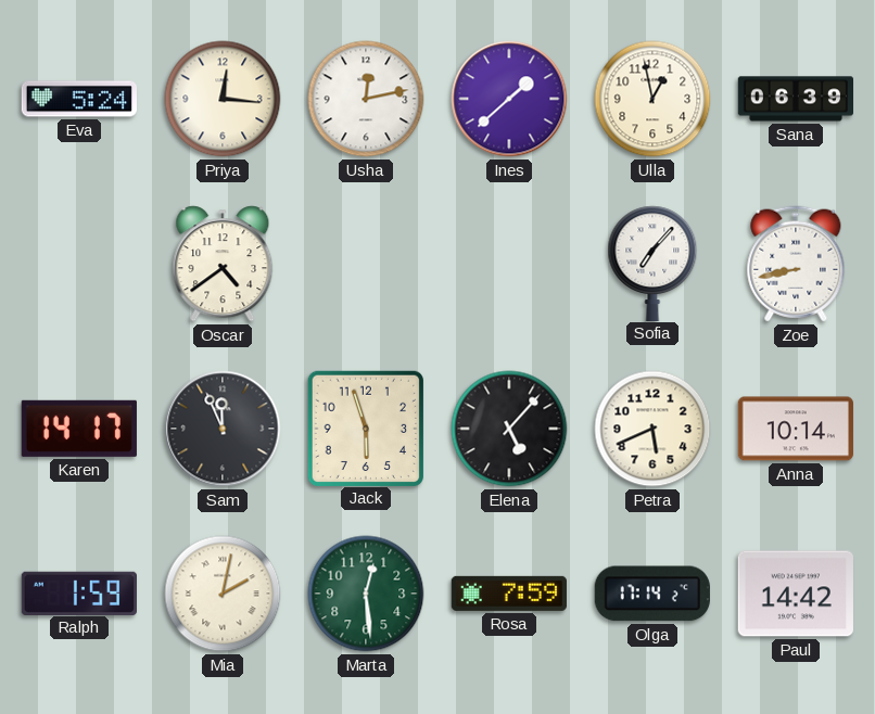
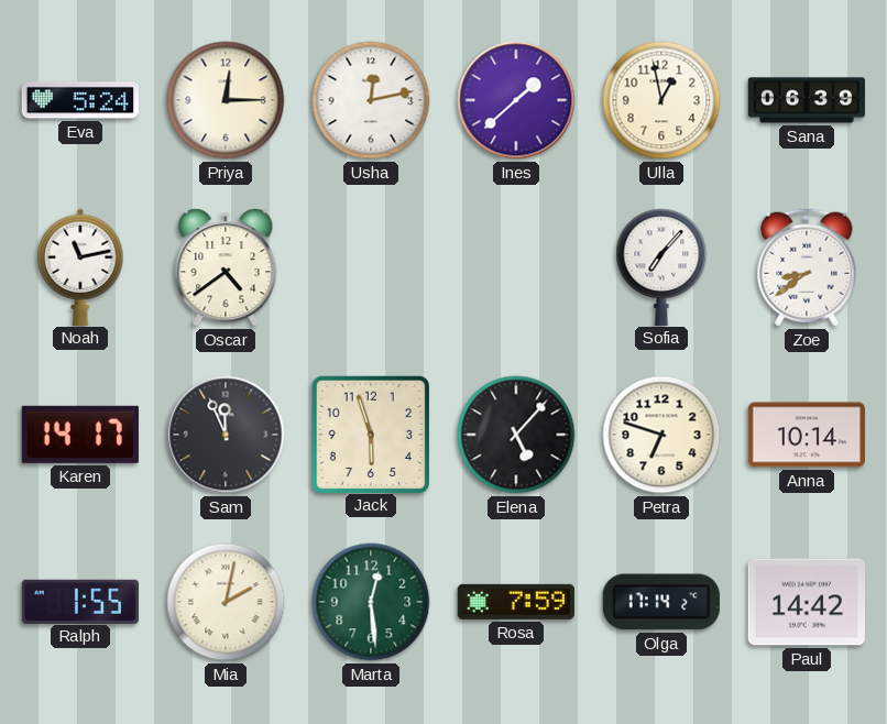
Priya: 12:16 -> 12:15 (226, 100)
Noah: none -> 11:13 (80, 266)
Zoe: 8:43 -> 8:39 (807, 267)
Petra: 5:41 -> 6:48 (661, 435)
Ralph: 1:59 -> 1:55 (79, 601)
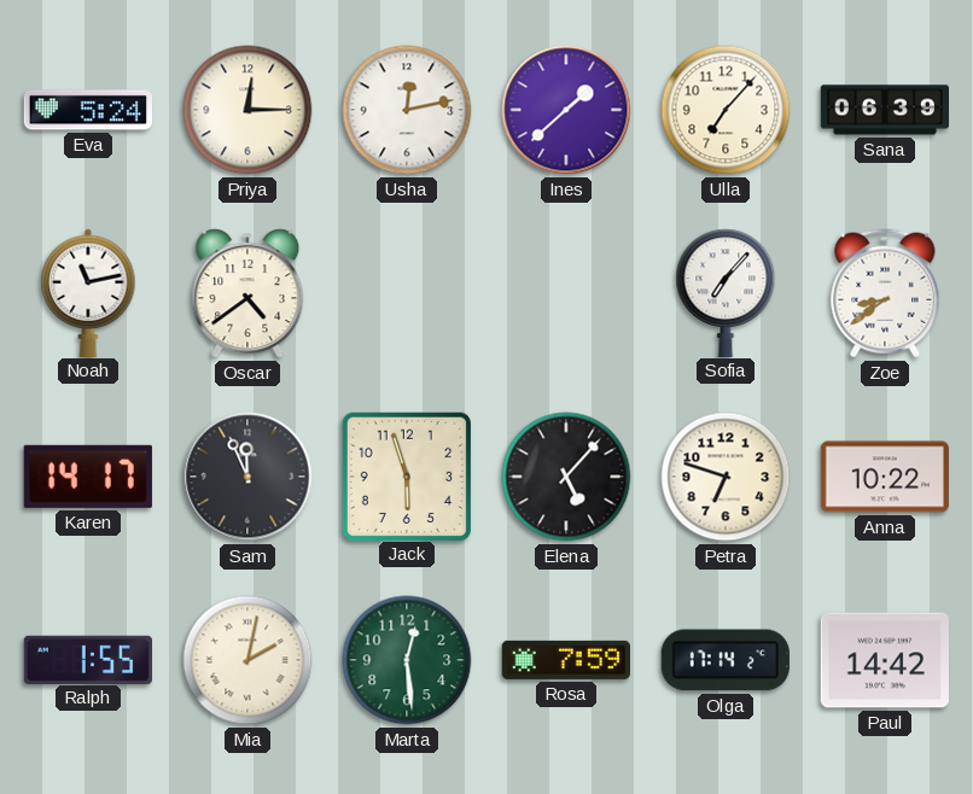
Ulla: 12:58 -> 7:07 (726, 110)
Anna: 10:14 -> 10:22 (885, 477)
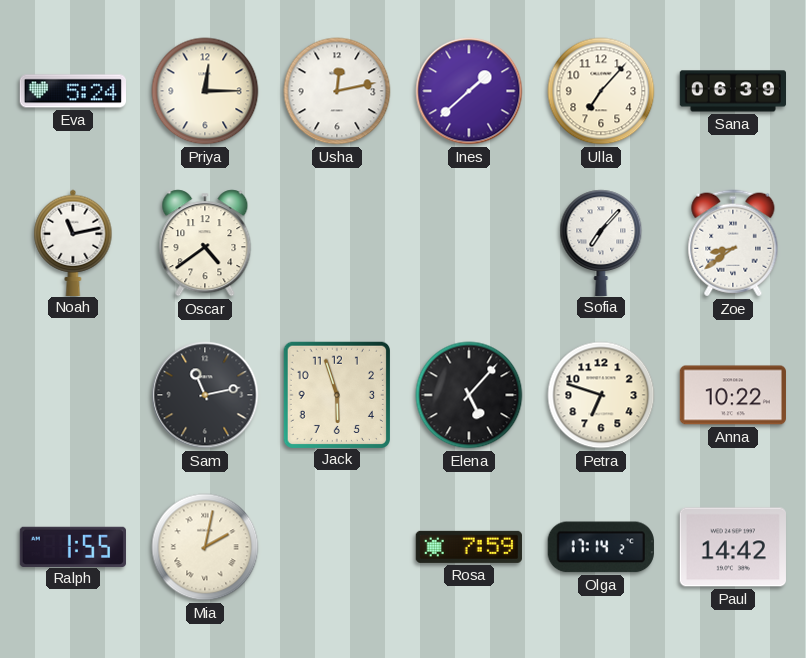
Karen: 14:17 -> none (88, 477)
Sam: 11:56 -> 11:13 (205, 395)
Marta: 12:29 -> none (407, 660)
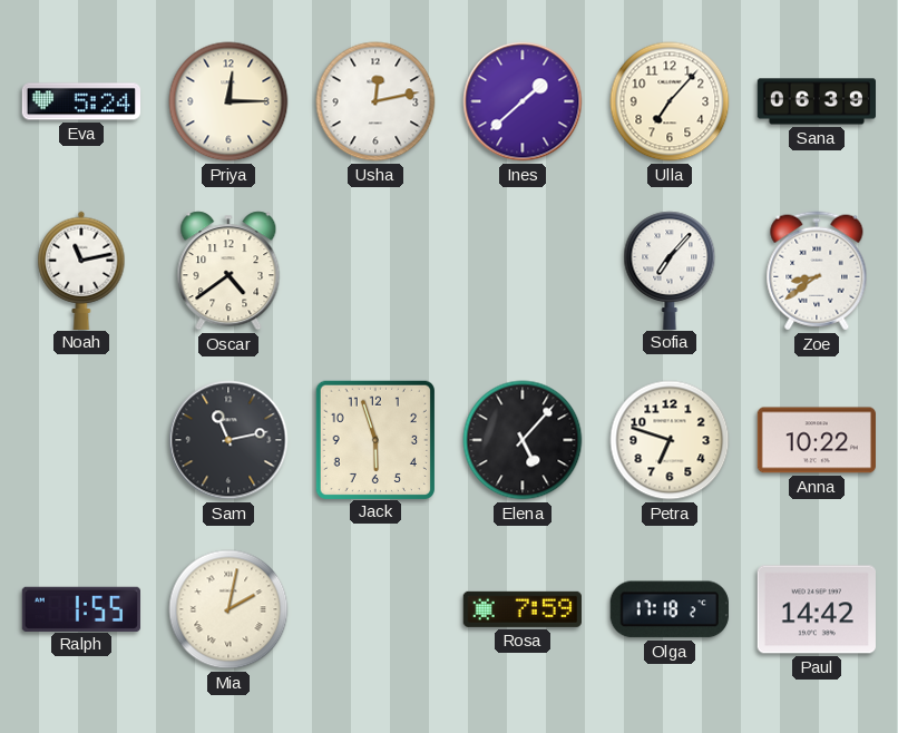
Olga: 17:14 -> 17:18 (670, 609)
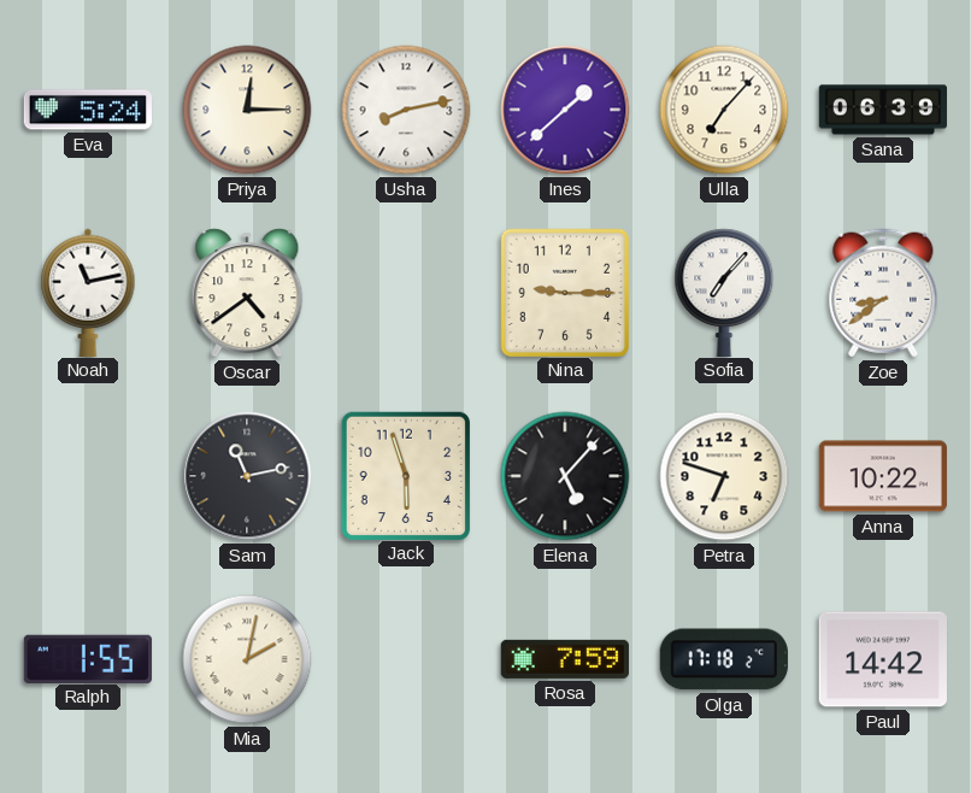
Usha: 12:13 -> 8:13 (406, 110)
Nina: none -> 9:15 (564, 292)
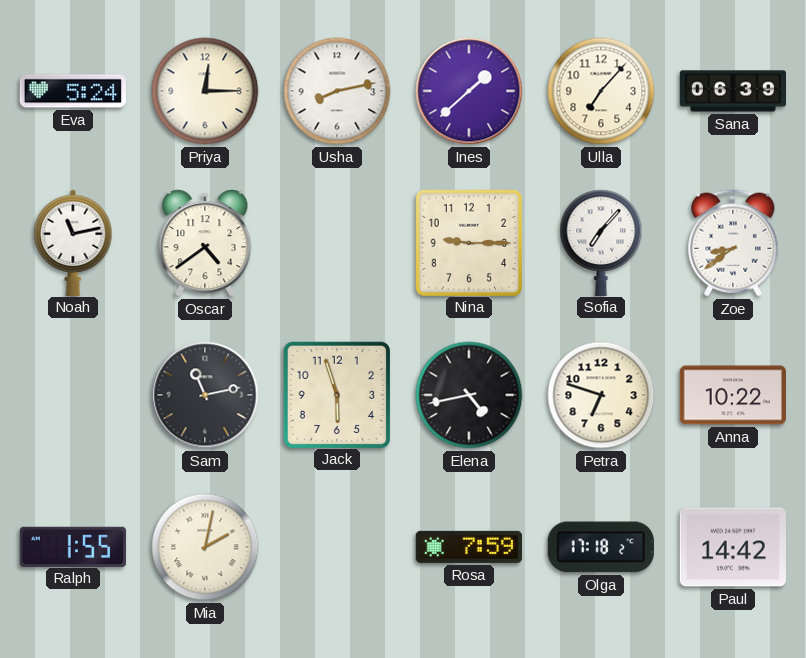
Elena: 5:07 -> 4:43 (469, 395)
